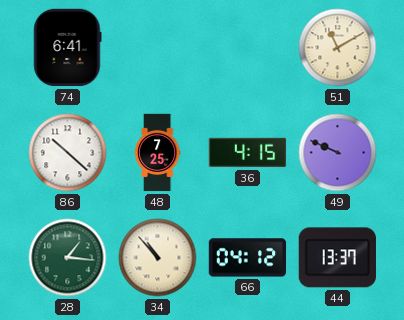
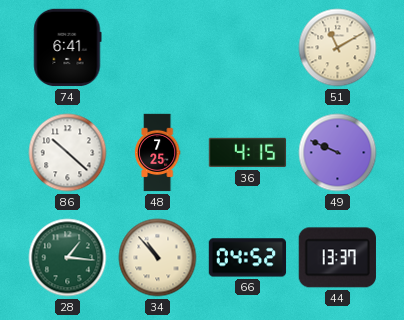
66: 04:12 -> 04:52 (248, 258)
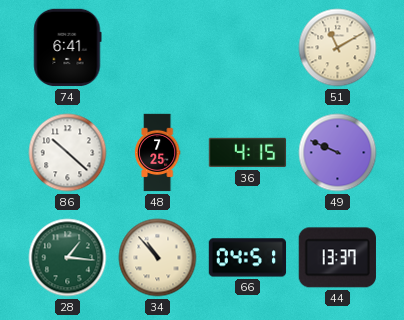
66: 04:52 -> 04:51 (248, 258)
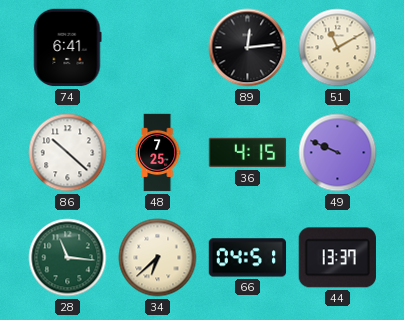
89: none -> 12:14 (248, 48)
28: 1:16 -> 11:16 (68, 258)
34: 10:53 -> 6:38 (158, 258)
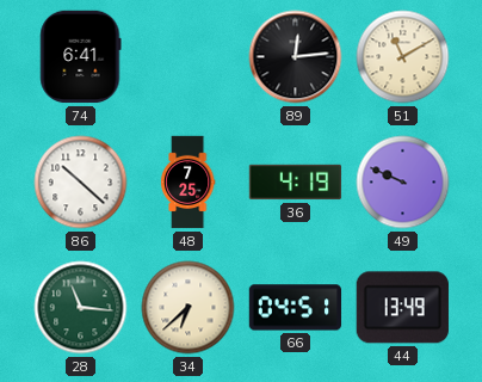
36: 4:15 -> 4:19 (296, 183)
44: 13:37 -> 13:49 (402, 308)
